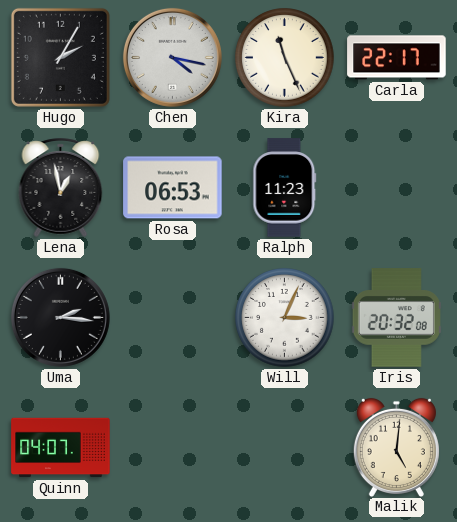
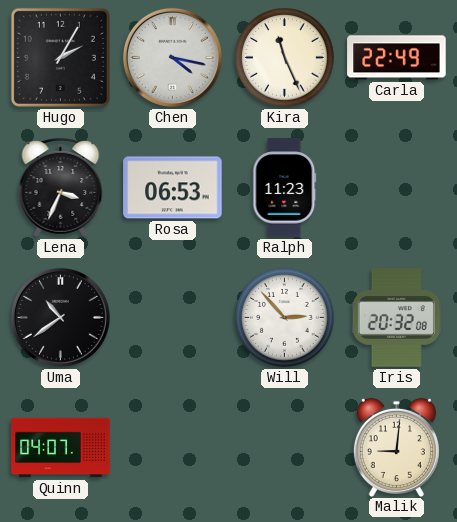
Carla: 22:17 -> 22:49 (397, 58)
Lena: 12:58 -> 3:34 (61, 187)
Uma: 2:16 -> 10:39 (60, 317)
Will: 3:04 -> 2:53 (285, 318)
Malik: 5:01 -> 9:01 (396, 447)
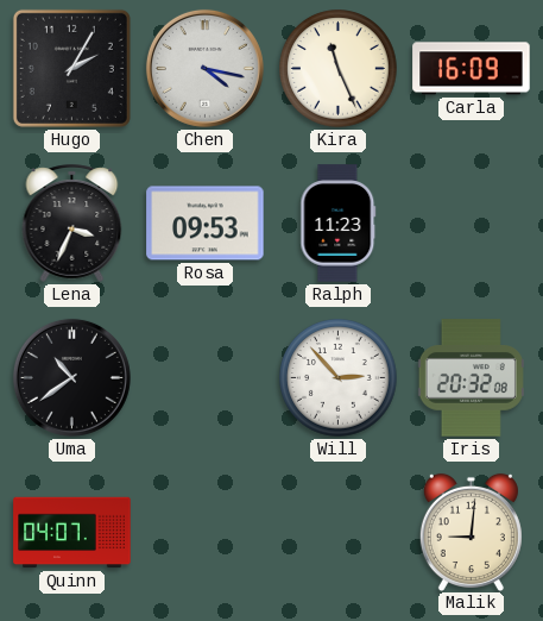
Carla: 22:49 -> 16:09 (472, 69)
Rosa: 06:53 -> 09:53 (206, 224)
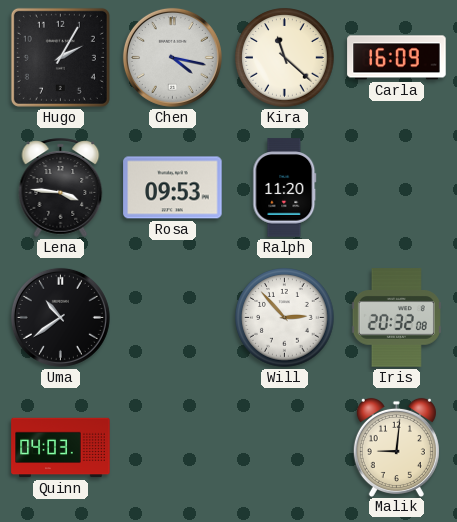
Kira: 11:26 -> 11:22 (285, 58)
Lena: 3:34 -> 3:46 (61, 187)
Ralph: 11:23 -> 11:20 (285, 188)
Quinn: 04:07 -> 04:03 (61, 448)
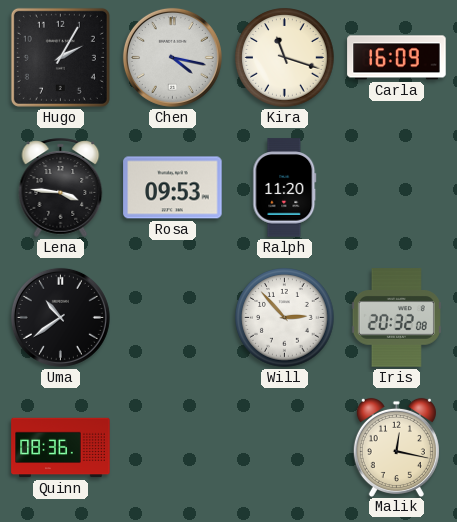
Kira: 11:22 -> 11:18 (285, 58)
Quinn: 04:03 -> 08:36 (61, 448)
Malik: 9:01 -> 12:17 (396, 447)
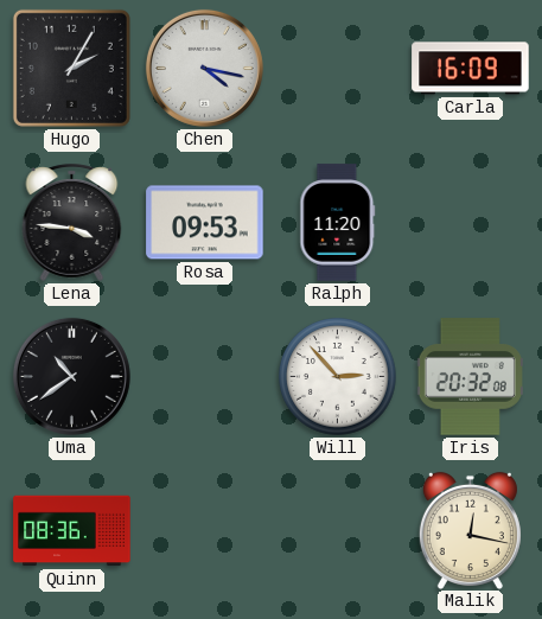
Kira: 11:18 -> none (285, 58)
